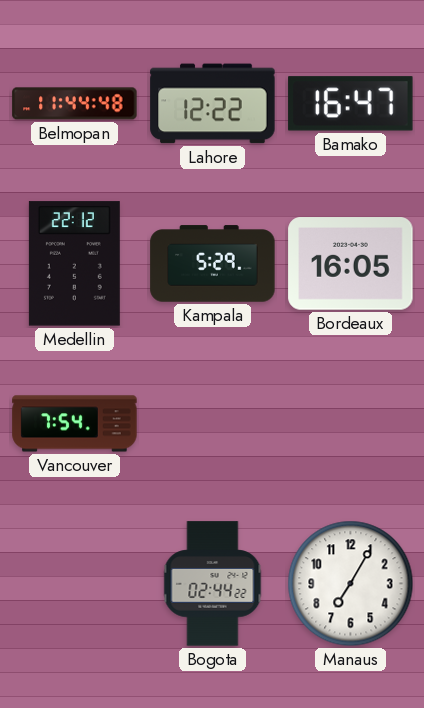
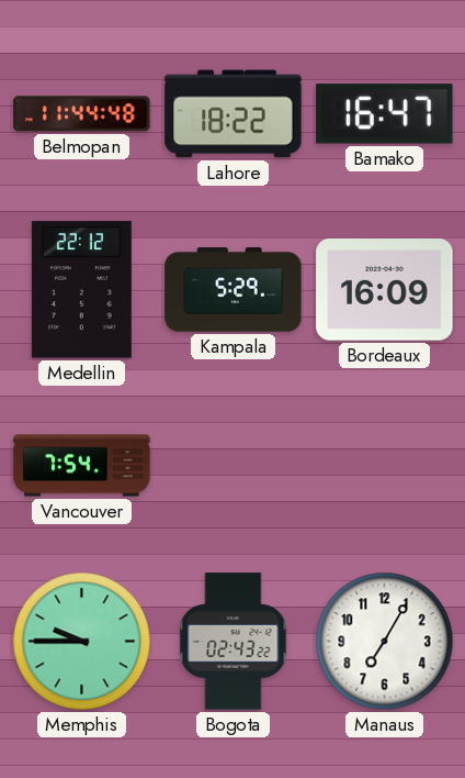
Lahore: 12:22 -> 18:22 (234, 114)
Bordeaux: 16:05 -> 16:09 (385, 290)
Memphis: none -> 9:45 (82, 642)
Bogota: 02:44 -> 02:43 (234, 642)
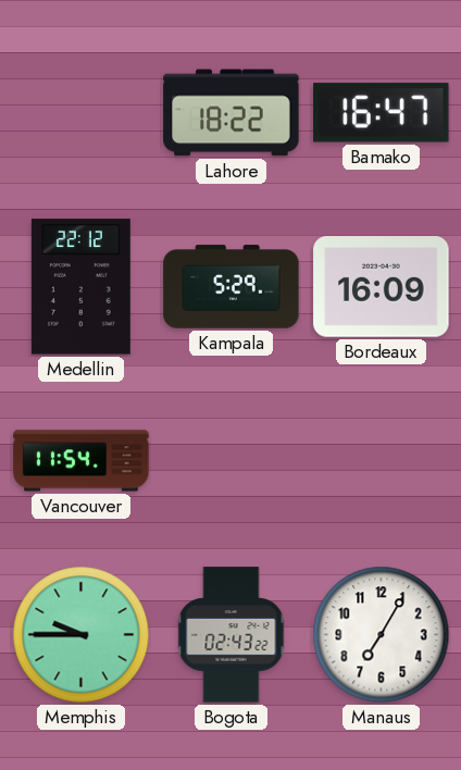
Belmopan: 11:44 -> none (82, 114)
Vancouver: 7:54 -> 11:54 (82, 461)
